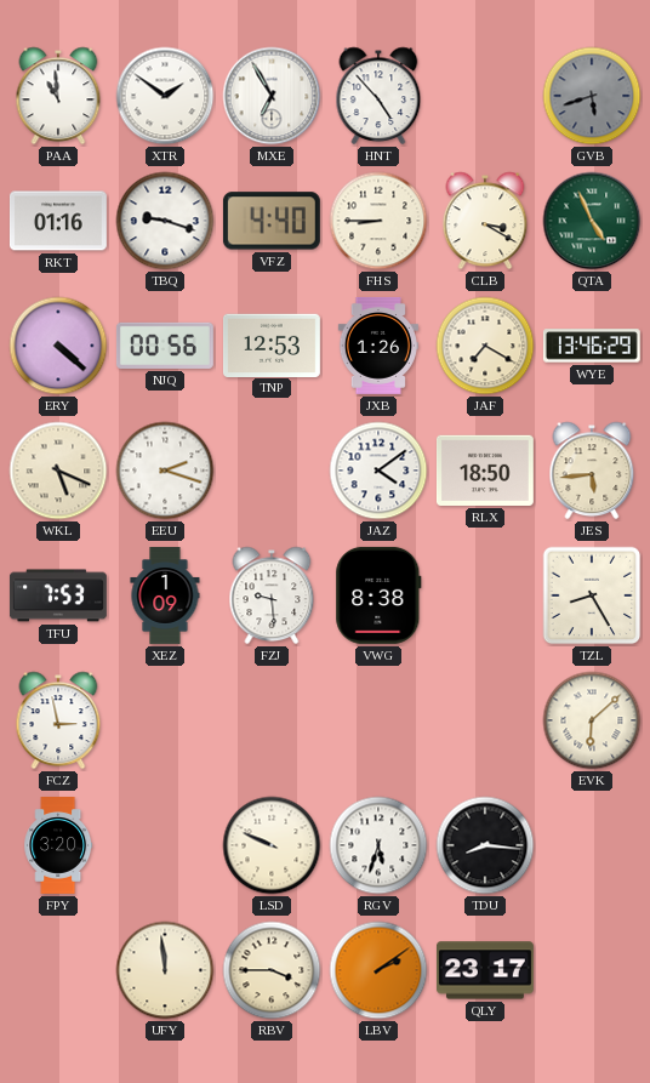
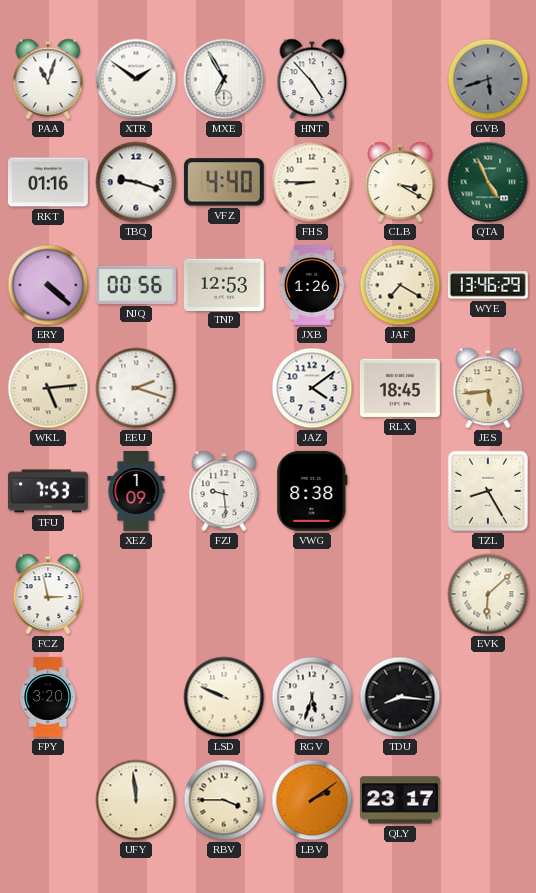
PAA: 10:59 -> 11:03 (48, 79)
WKL: 5:19 -> 5:14 (48, 388)
RLX: 18:50 -> 18:45 (400, 388)
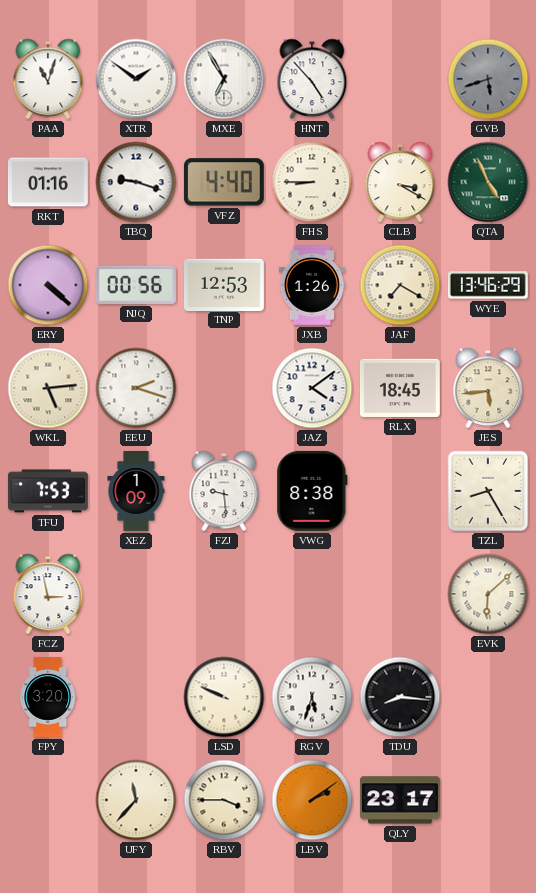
UFY: 11:59 -> 11:37 (136, 800)
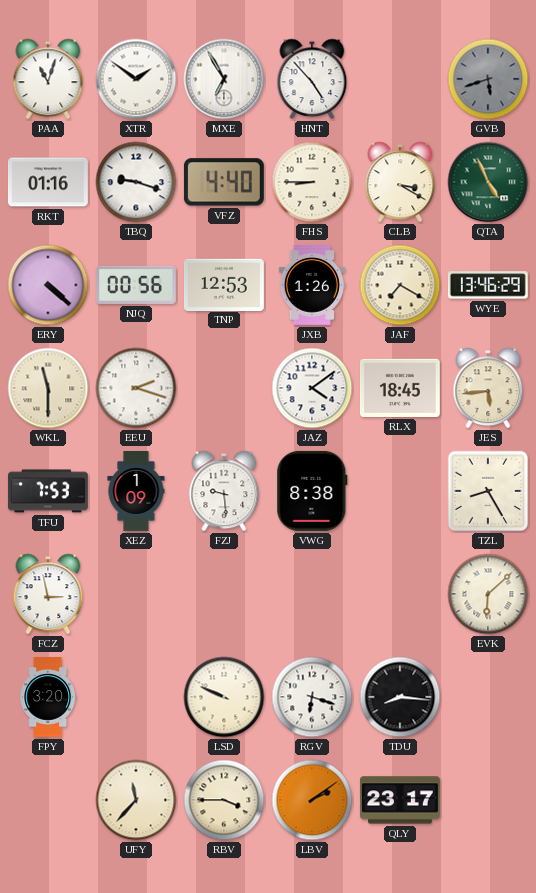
WKL: 5:14 -> 11:30 (48, 388)
RGV: 5:33 -> 6:18 (312, 697)
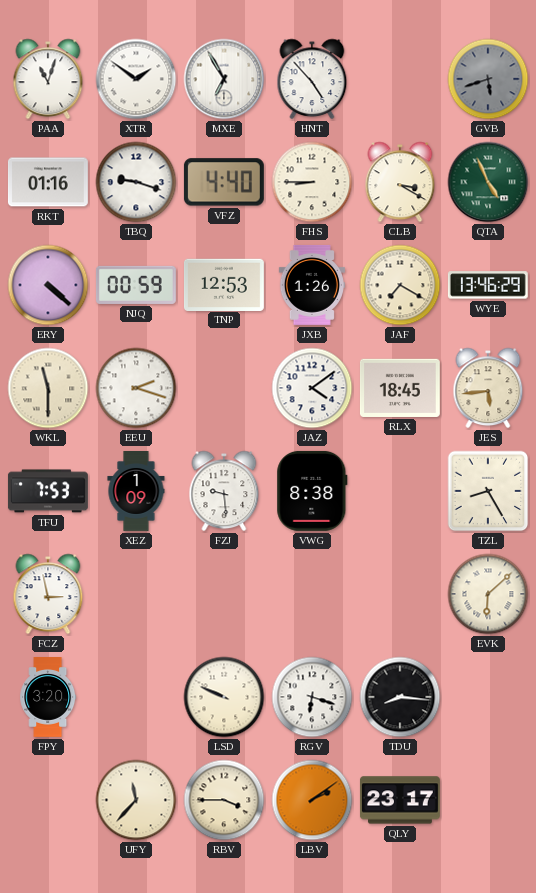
NJQ: 00:56 -> 00:59 (136, 285)
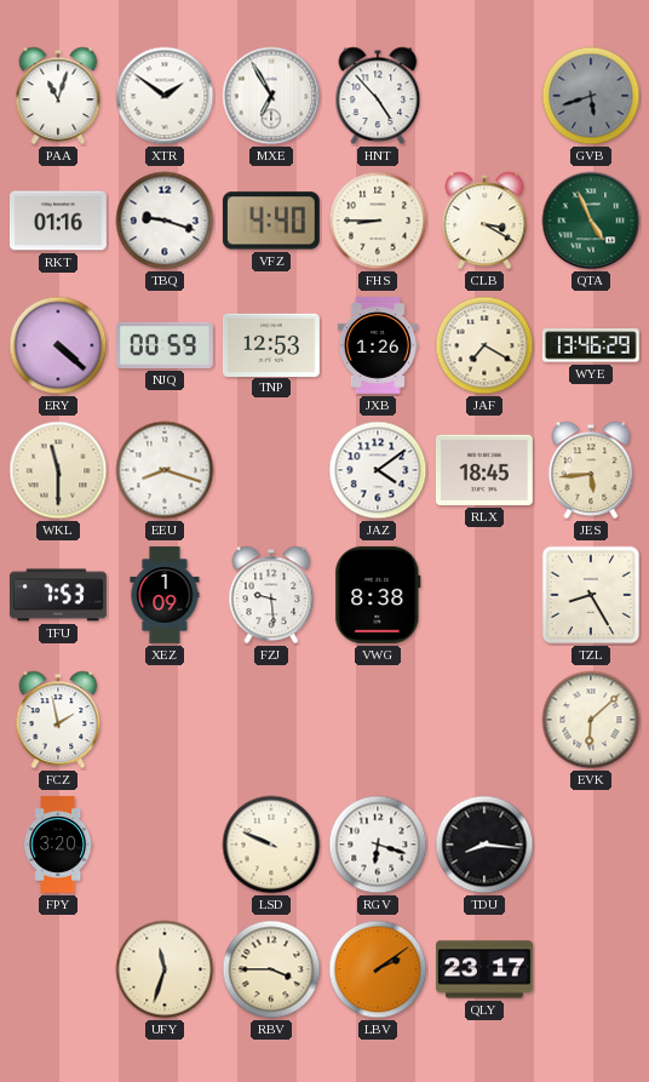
EEU: 2:18 -> 8:18 (165, 470)
FCZ: 2:58 -> 1:58 (58, 720)
UFY: 11:37 -> 11:33 (165, 969)
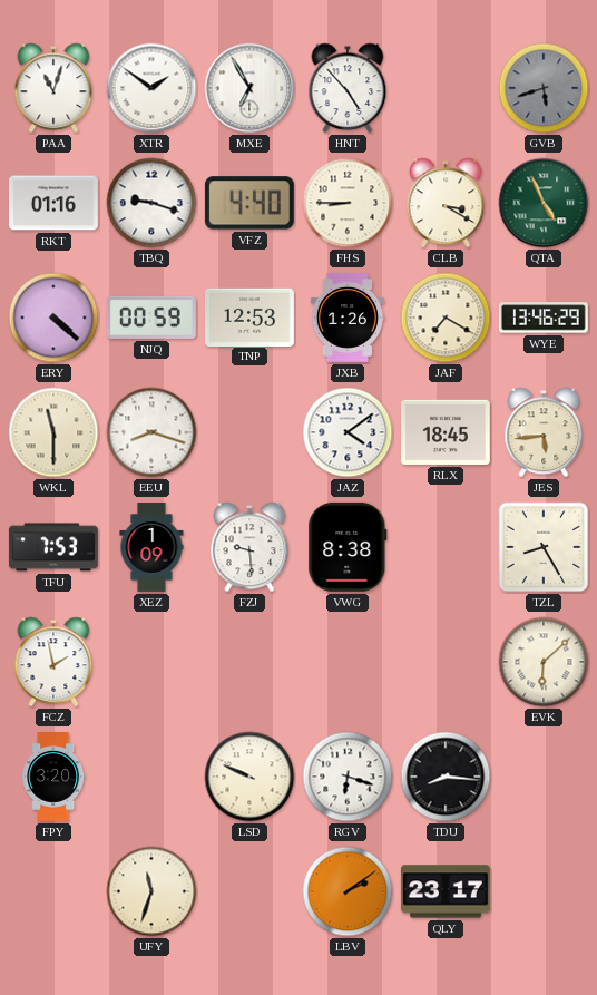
RBV: 3:45 -> none (271, 969)
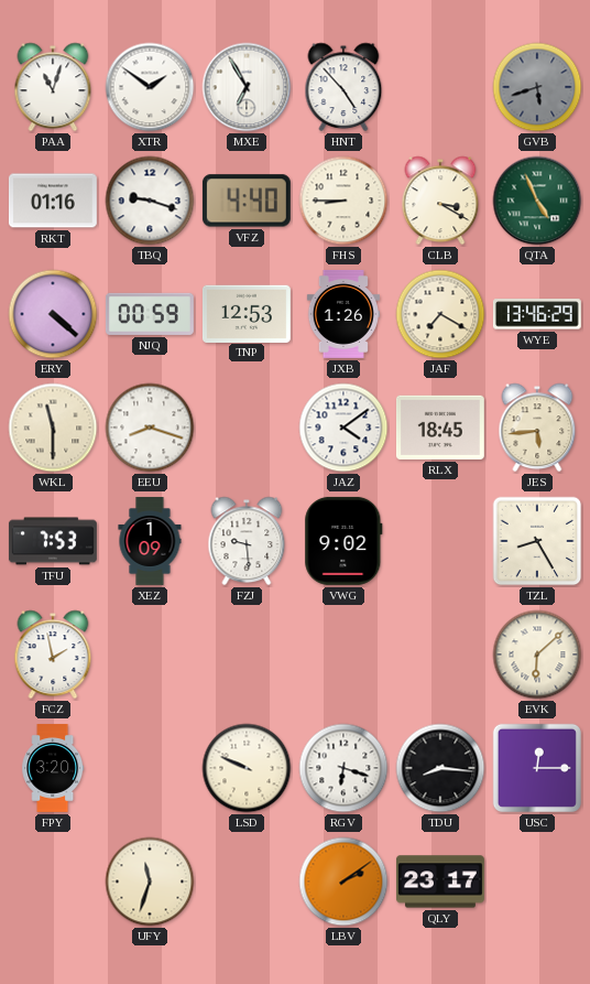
VWG: 8:38 -> 9:02 (343, 541)
USC: none -> 12:15 (537, 768)
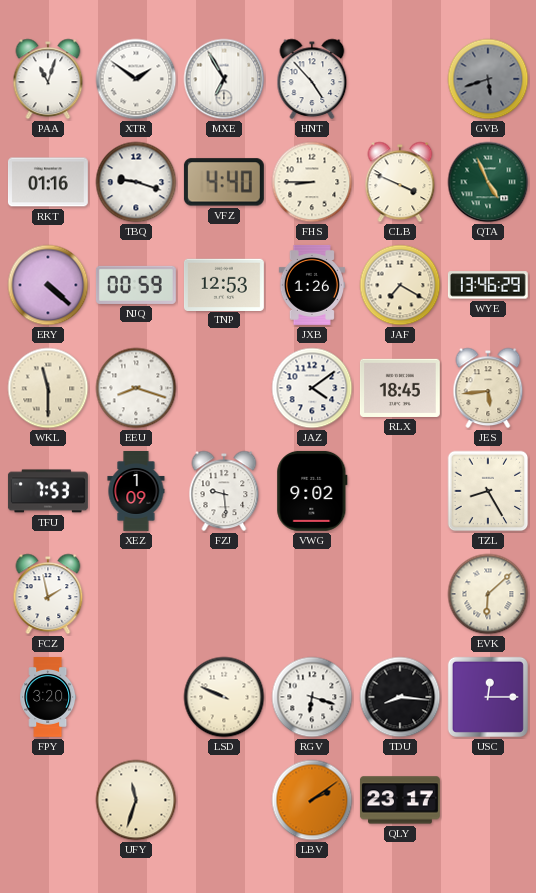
CLB: 3:20 -> 3:49 (400, 182)
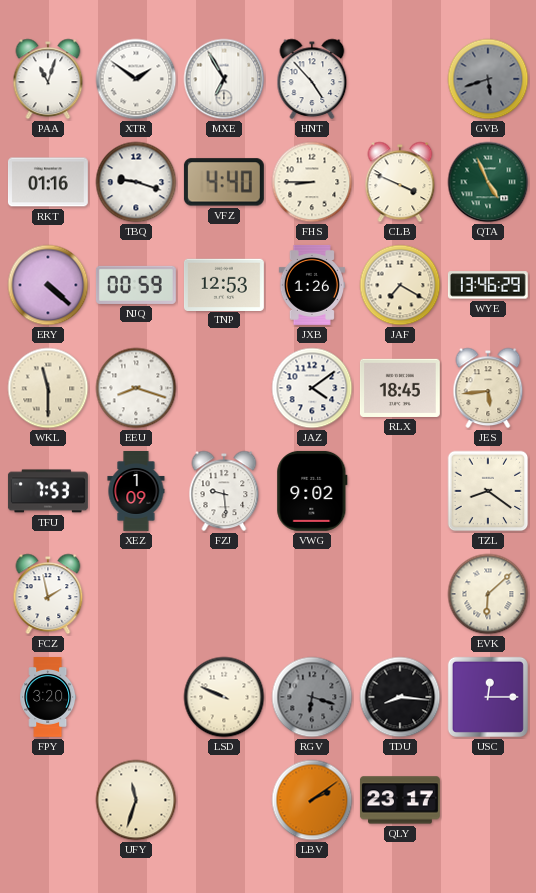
TZL: 8:25 -> 8:21 (488, 491)
RGV dial: white -> grey (312, 697)
